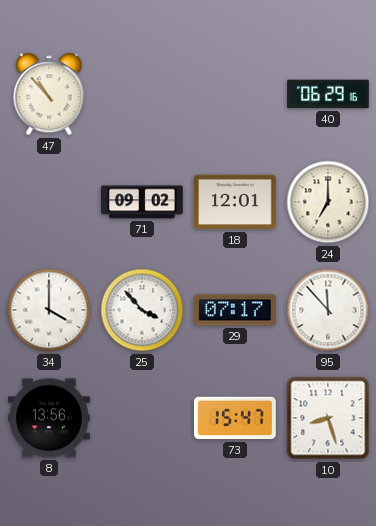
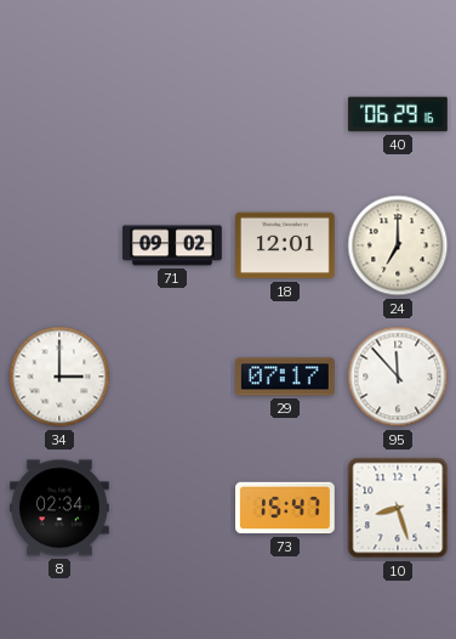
47: 10:53 -> none (49, 94)
34: 4:00 -> 3:00 (59, 377)
25: 3:53 -> none (142, 310)
8: 13:56 -> 02:34 (59, 508)
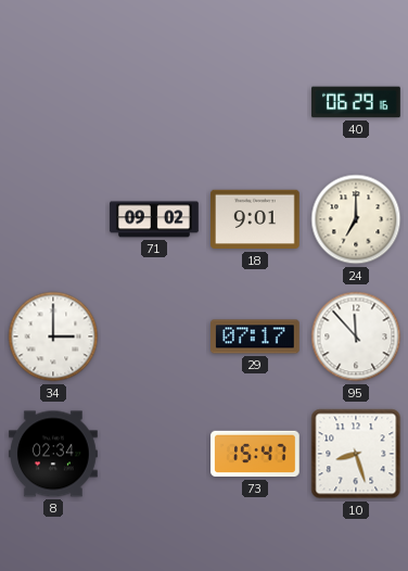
18: 12:01 -> 9:01 (256, 219)
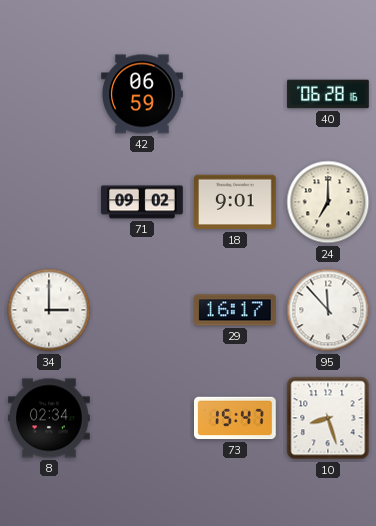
42: none -> 06:59 (143, 94)
40: 06:29 -> 06:28 (328, 94)
29: 07:17 -> 16:17 (236, 310)
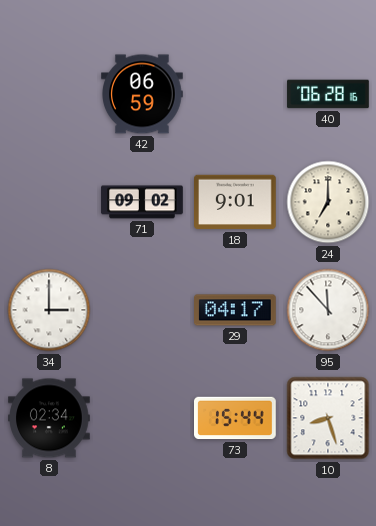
29: 16:17 -> 04:17 (236, 310)
73: 15:47 -> 15:44 (236, 418)
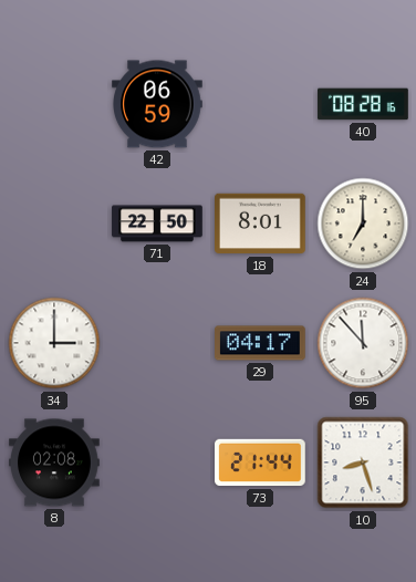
40: 06:28 -> 08:28 (363, 104)
71: 09:02 -> 22:50 (157, 224)
18: 9:01 -> 8:01 (261, 224)
8: 02:34 -> 02:08 (54, 463)
73: 15:44 -> 21:44 (261, 463)
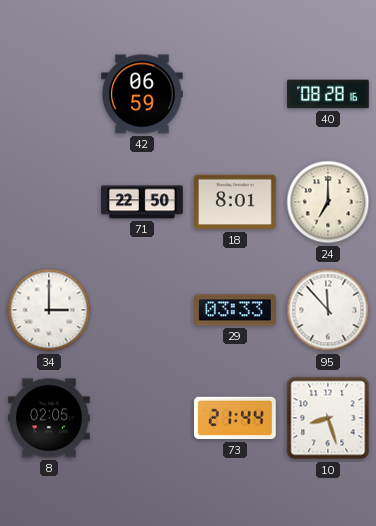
29: 04:17 -> 03:33 (236, 310)
8: 02:08 -> 02:05 (49, 418)
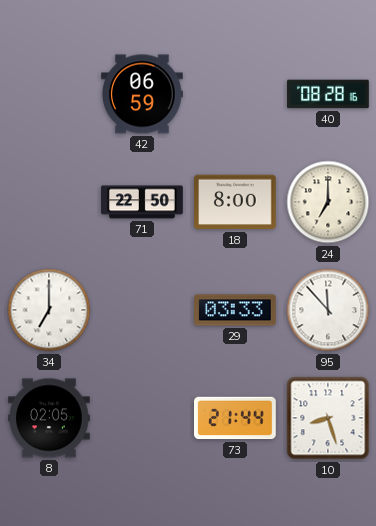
18: 8:01 -> 8:00 (236, 202)
34: 3:00 -> 7:00 (49, 310)
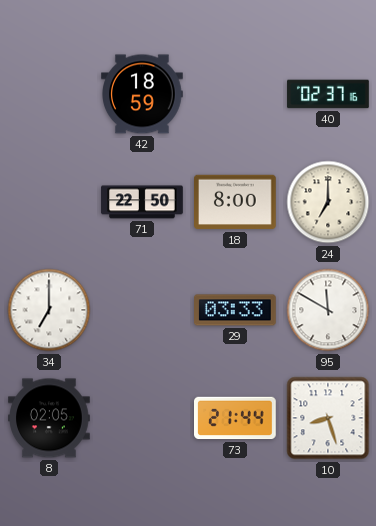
42: 06:59 -> 18:59 (143, 94)
40: 08:28 -> 02:37 (328, 94)
95: 11:53 -> 11:50 (328, 310)
